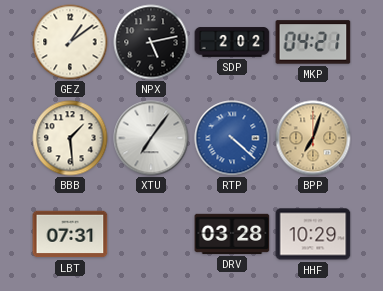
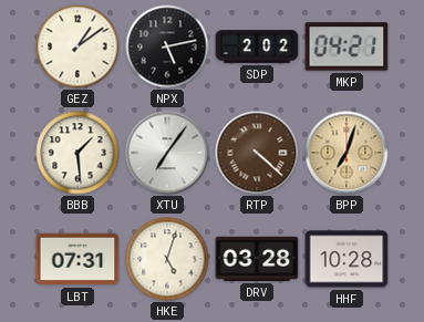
RTP dial: blue -> brown (257, 153)
HKE: none -> 5:03 (167, 259)
HHF: 10:29 -> 10:28 (347, 259)
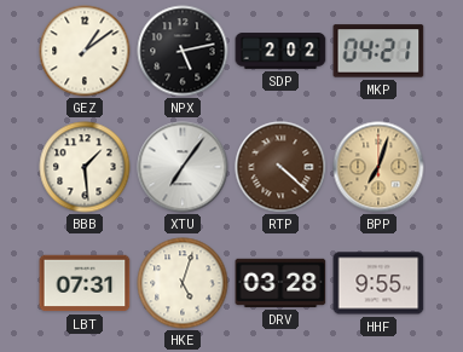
HHF: 10:28 -> 9:55 (378, 283)
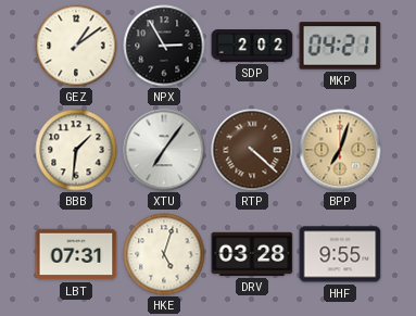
NPX: 5:13 -> 2:55 (164, 46)
BBB: 1:29 -> 1:31 (76, 150)
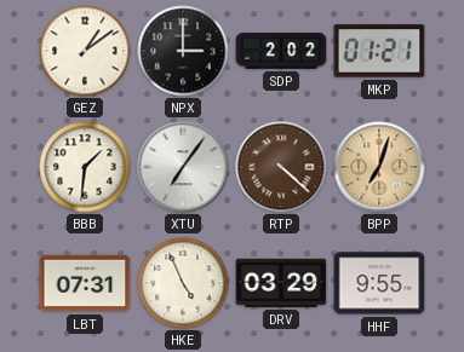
NPX: 2:55 -> 3:00 (183, 51)
MKP: 04:21 -> 01:21 (379, 51)
HKE: 5:03 -> 4:56 (183, 283)
DRV: 03:28 -> 03:29 (281, 283)
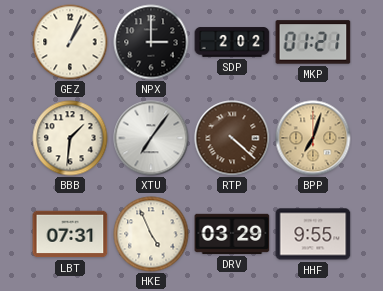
GEZ: 1:09 -> 1:04 (70, 42)
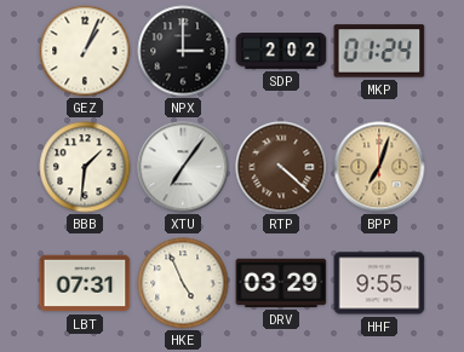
MKP: 01:21 -> 01:24 (379, 51)
